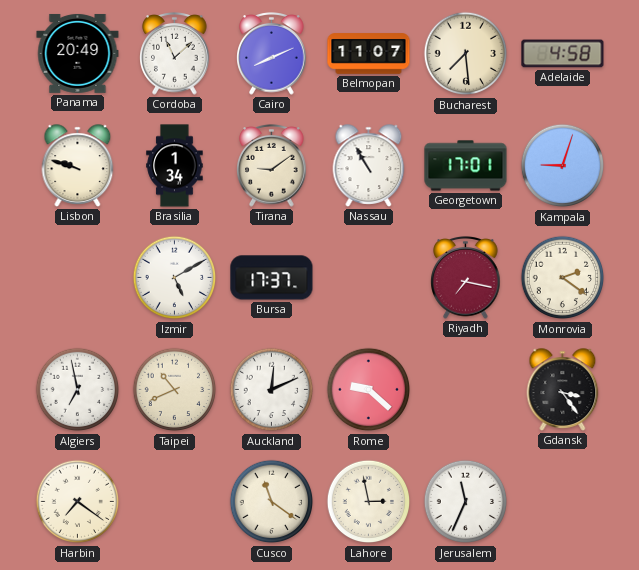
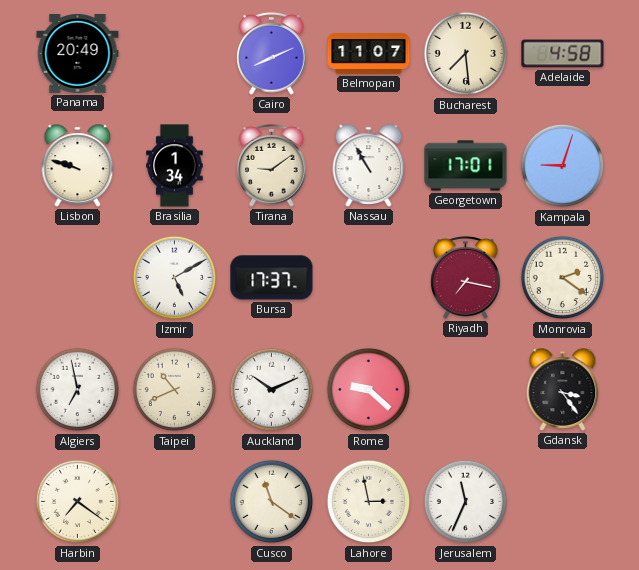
Cordoba: 11:08 -> none (175, 54)
Auckland: 12:11 -> 10:11 (272, 390)
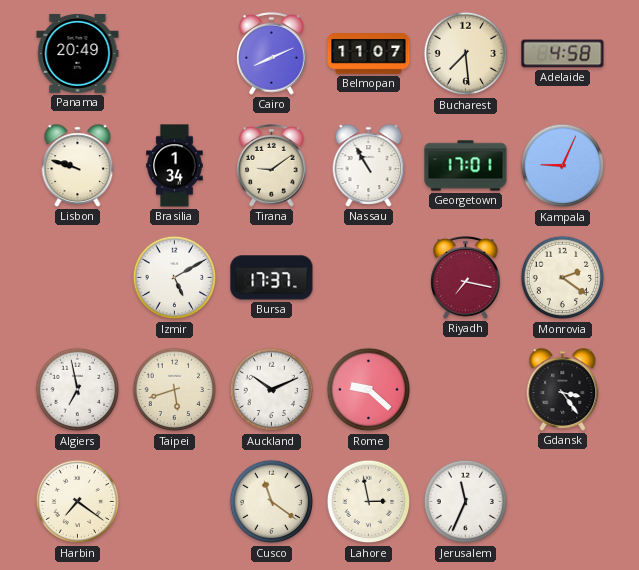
Kampala: 9:03 -> 9:04 (563, 166)
Taipei: 10:41 -> 5:42 (175, 390)
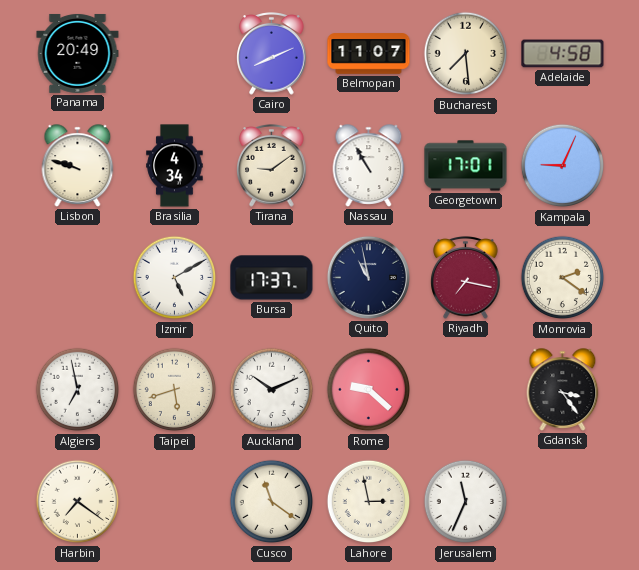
Brasilia: 1:34 -> 4:34 (175, 166)
Quito: none -> 10:58 (368, 277)
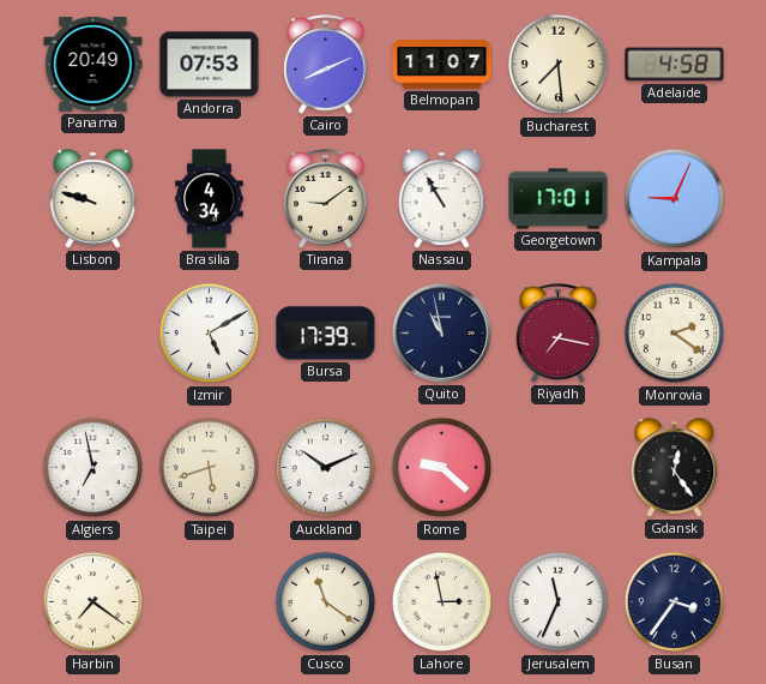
Andorra: none -> 07:53 (210, 65)
Bursa: 17:37 -> 17:39 (326, 334)
Gdansk: 3:24 -> 12:24 (675, 468)
Busan: none -> 3:36 (675, 602)
